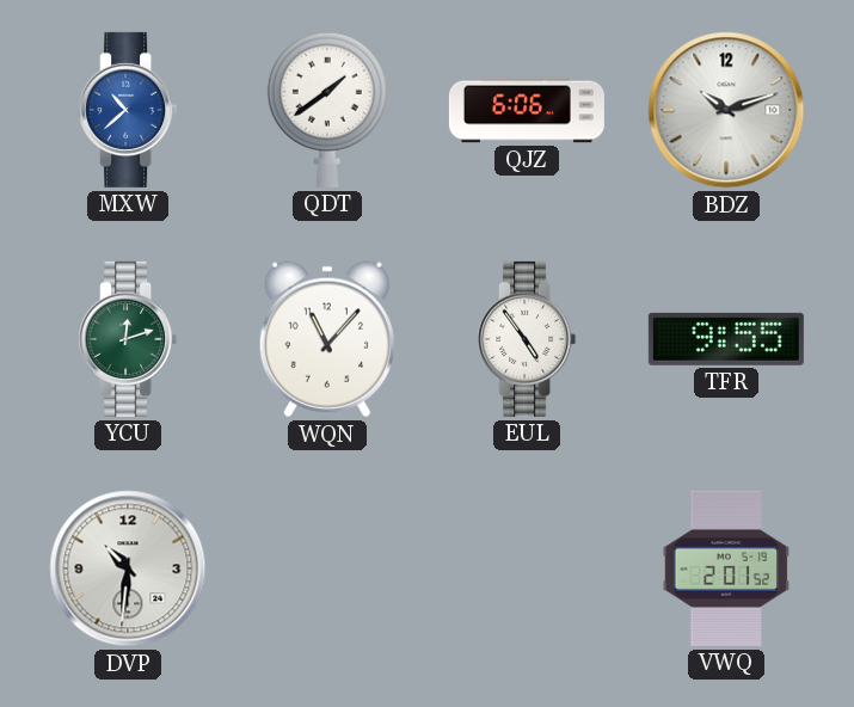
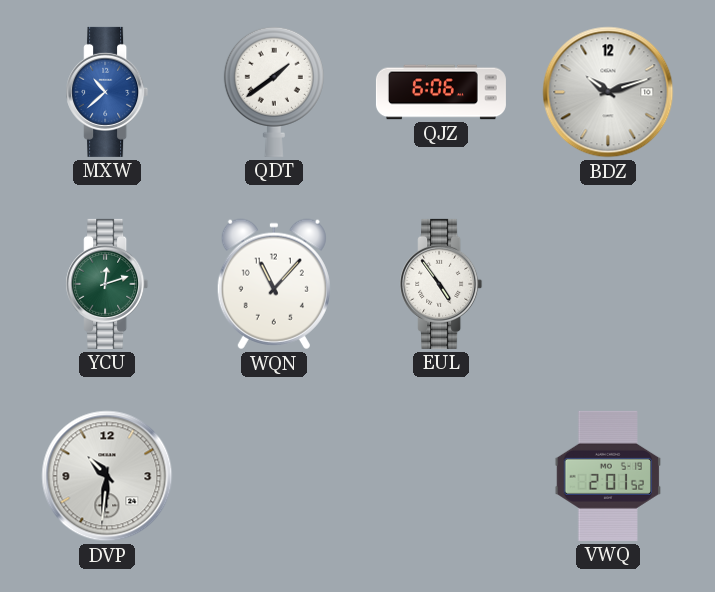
TFR: 9:55 -> none (726, 339)
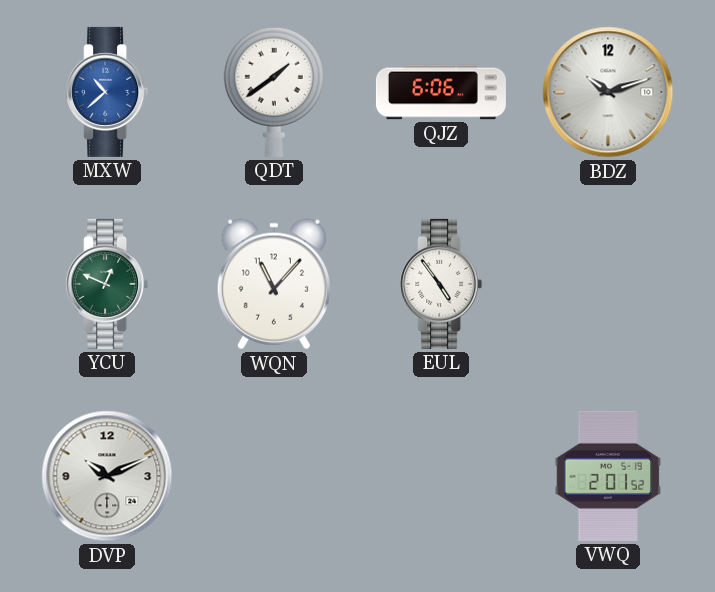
YCU: 12:12 -> 12:49 (107, 284)
DVP: 10:31 -> 10:11 (107, 476)
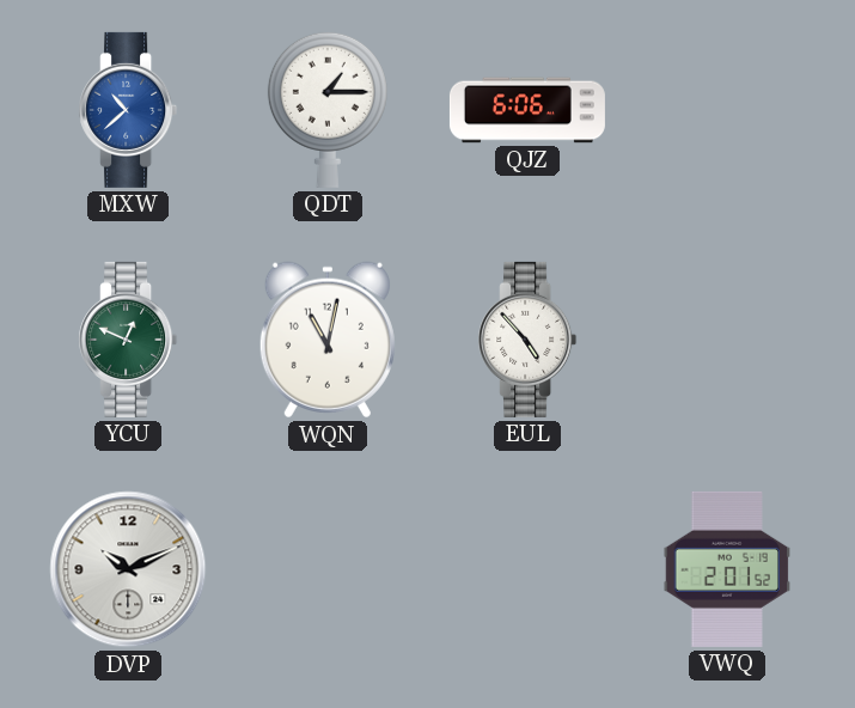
QDT: 1:39 -> 1:15 (328, 110)
BDZ: 10:12 -> none (608, 92)
WQN: 11:07 -> 11:02 (328, 340)
EUL: 4:54 -> 4:53 (527, 340)
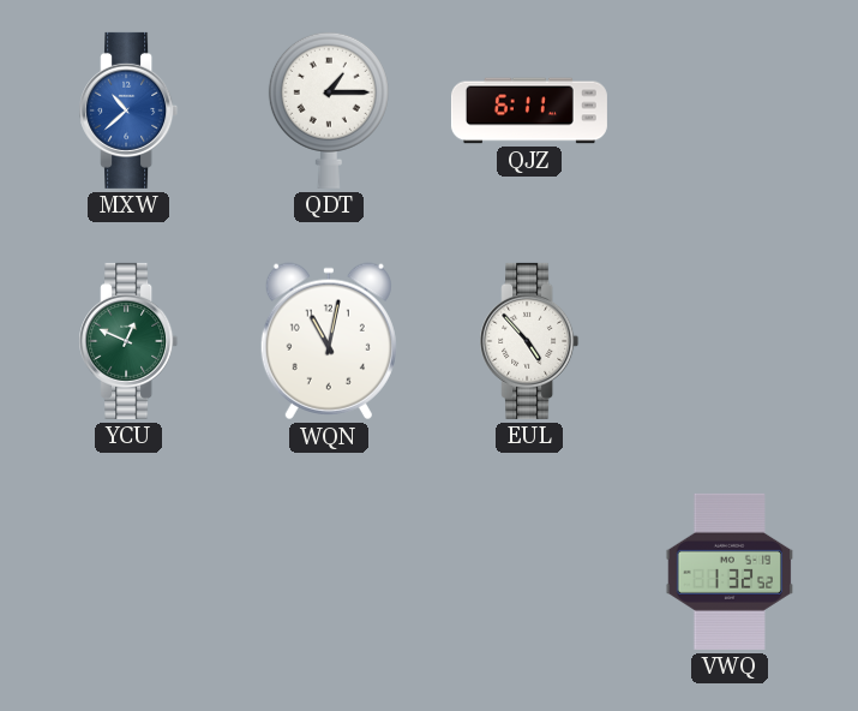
QJZ: 6:06 -> 6:11 (529, 110)
DVP: 10:11 -> none (128, 569)
VWQ: 2:01 -> 1:32 (730, 572)
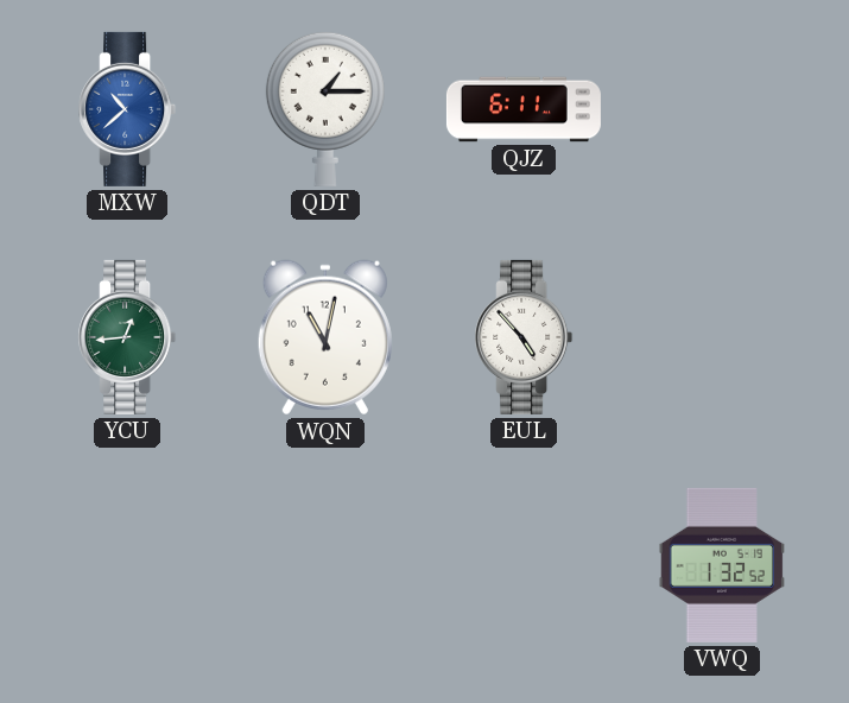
YCU: 12:49 -> 12:44 (127, 337)
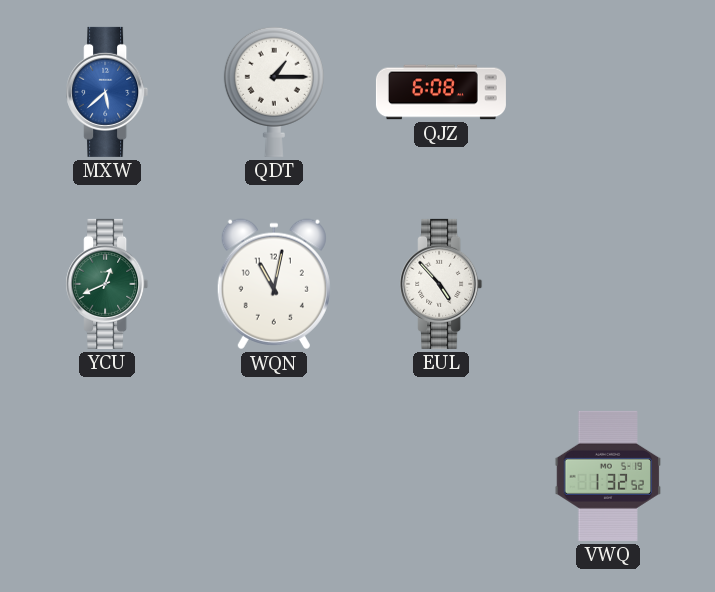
MXW: 10:38 -> 5:38 (107, 92)
QJZ: 6:11 -> 6:08 (441, 92)
YCU: 12:44 -> 12:41 (107, 284)
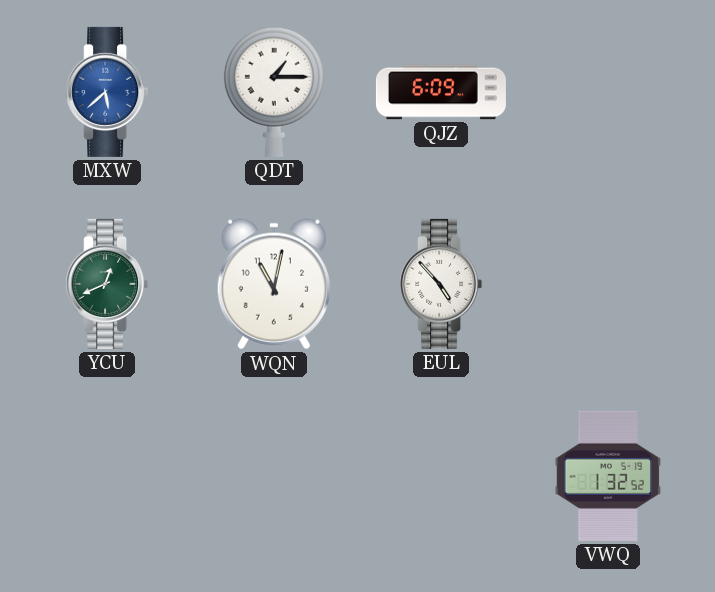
QJZ: 6:08 -> 6:09 (441, 92)
